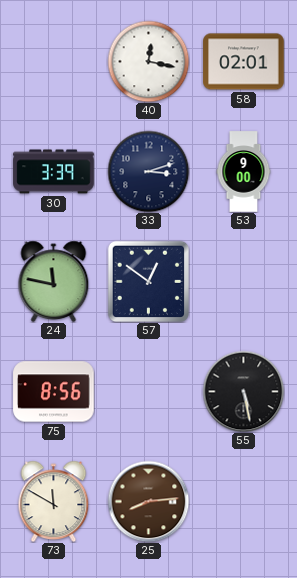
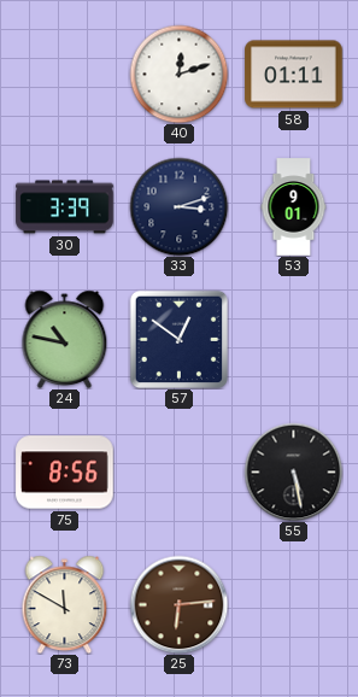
40: 12:17 -> 12:12 (178, 74)
58: 02:01 -> 01:11 (294, 75)
53: 9:00 -> 9:01 (294, 207)
24: 11:47 -> 10:47 (65, 339)
25: 8:14 -> 6:14 (178, 604)
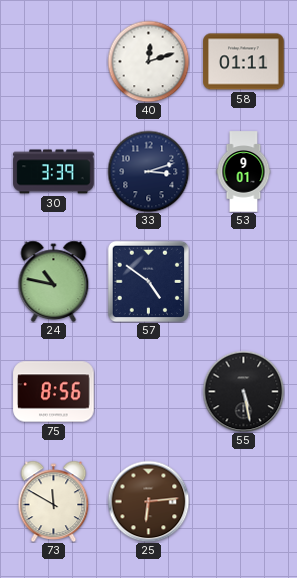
57: 12:51 -> 4:51 (148, 281)
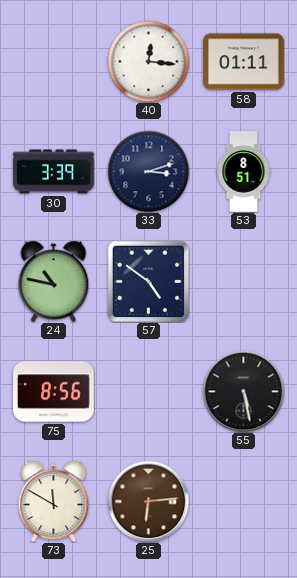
40: 12:12 -> 12:16 (148, 61)
53: 9:01 -> 8:51 (244, 172)
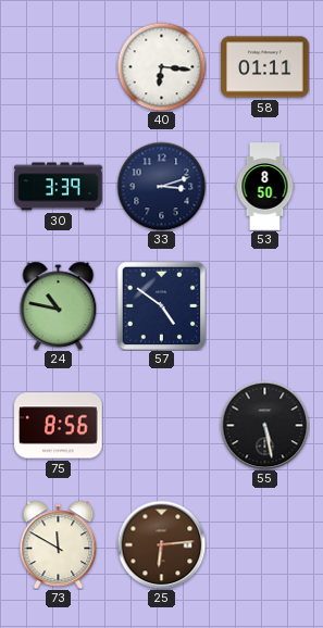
40: 12:16 -> 6:16 (161, 66)
53: 8:51 -> 8:50 (265, 187)
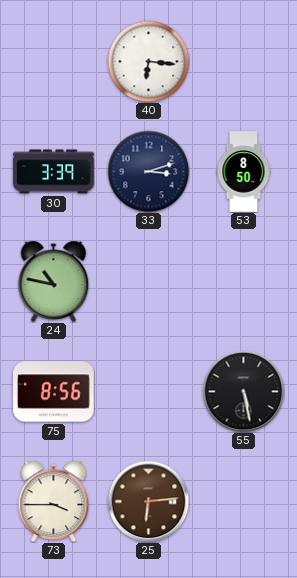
58: 01:11 -> none (265, 67)
57: 4:51 -> none (161, 305)
73: 11:50 -> 3:45 (54, 501)
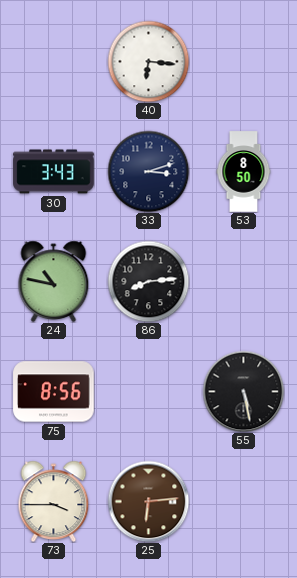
30: 3:39 -> 3:43 (54, 172)
86: none -> 8:14 (148, 281)
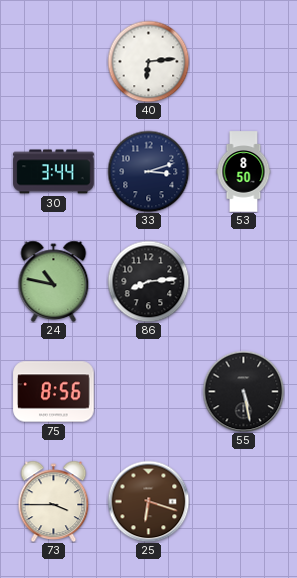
40: 6:16 -> 6:14 (148, 61)
30: 3:43 -> 3:44 (54, 172)
25: 6:14 -> 6:18 (148, 501)
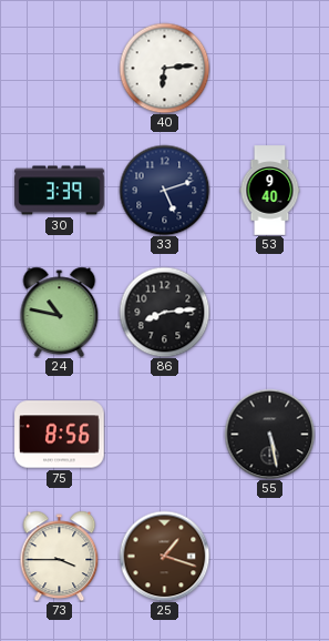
30: 3:44 -> 3:39 (60, 191)
33: 3:12 -> 5:12 (164, 190)
53: 8:50 -> 9:40 (270, 191)
25: 6:18 -> 1:18 (164, 556)
